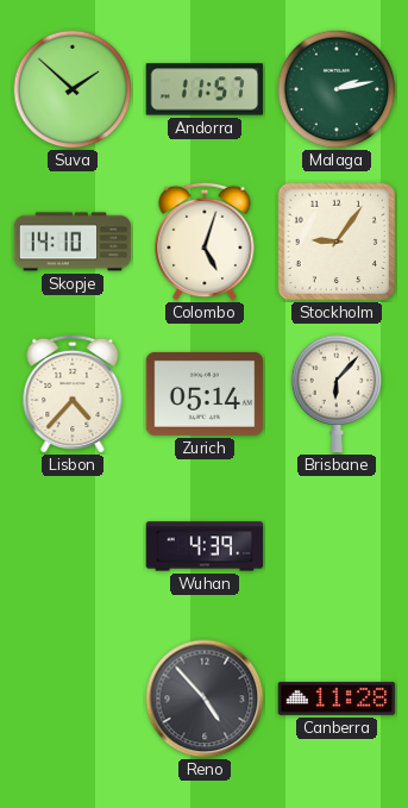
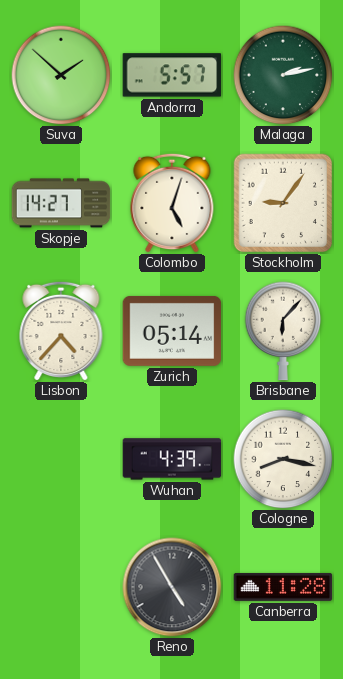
Andorra: 11:57 -> 5:57 (172, 75)
Skopje: 14:10 -> 14:27 (61, 203)
Cologne: none -> 8:17 (283, 459)
Reno: 4:53 -> 4:55 (172, 587)
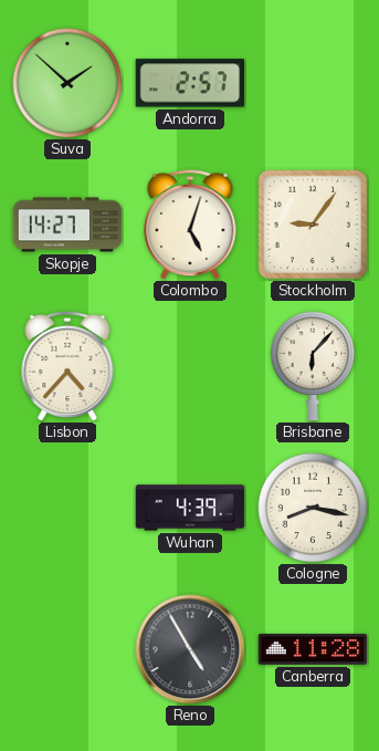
Andorra: 5:57 -> 2:57 (190, 83)
Malaga: 2:13 -> none (283, 75)
Zurich: 05:14 -> none (172, 331)
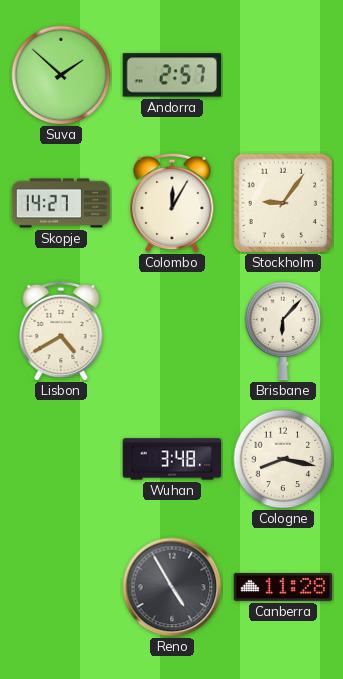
Colombo: 5:03 -> 12:05 (172, 203)
Lisbon: 4:37 -> 4:40 (61, 331)
Wuhan: 4:39 -> 3:48 (172, 459)
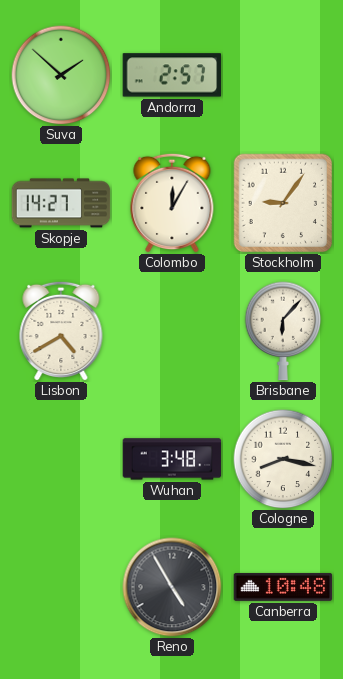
Canberra: 11:28 -> 10:48 (283, 587)
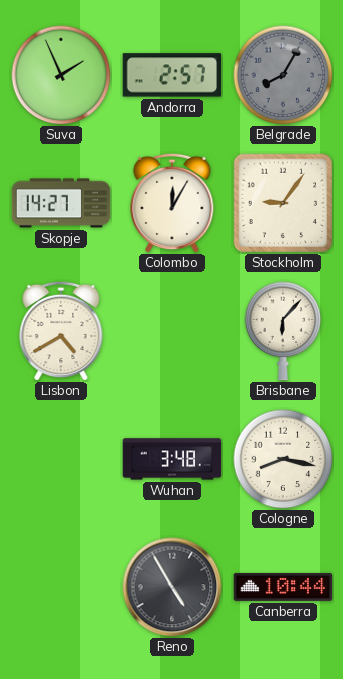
Suva: 1:52 -> 1:56 (61, 75)
Belgrade: none -> 8:05 (283, 75)
Canberra: 10:48 -> 10:44 (283, 587)
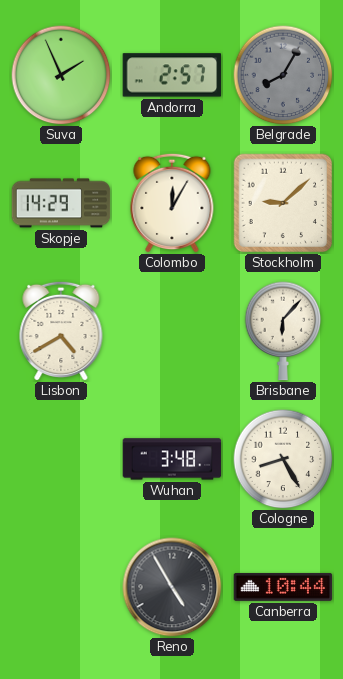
Skopje: 14:27 -> 14:29 (61, 203)
Stockholm: 9:06 -> 9:08 (283, 203)
Cologne: 8:17 -> 8:25 (283, 459)
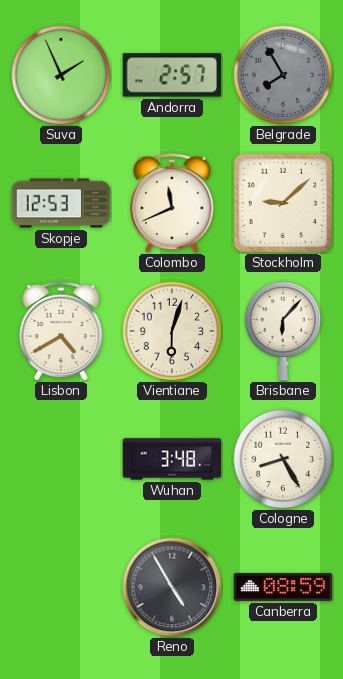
Belgrade: 8:05 -> 7:55 (283, 75)
Skopje: 14:29 -> 12:53 (61, 203)
Colombo: 12:05 -> 11:41 (172, 203)
Vientiane: none -> 6:03 (172, 331)
Canberra: 10:44 -> 08:59 (283, 587)
